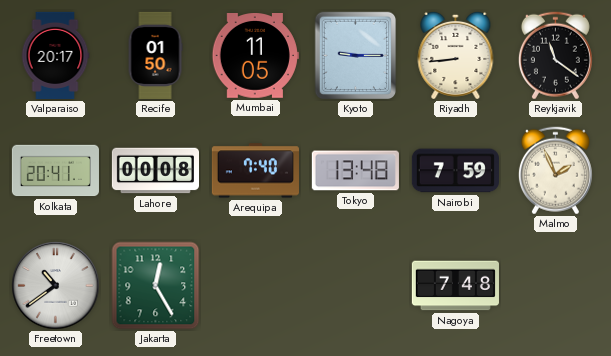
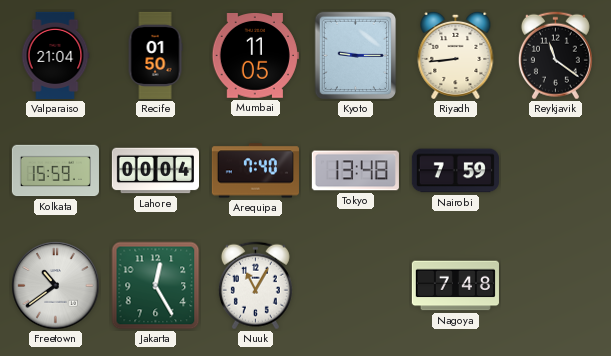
Valparaiso: 20:17 -> 21:04 (55, 55)
Kolkata: 20:41 -> 15:59 (55, 171)
Lahore: 00:08 -> 00:04 (155, 171)
Malmo: 1:56 -> none (555, 171)
Nuuk: none -> 11:05 (255, 286)
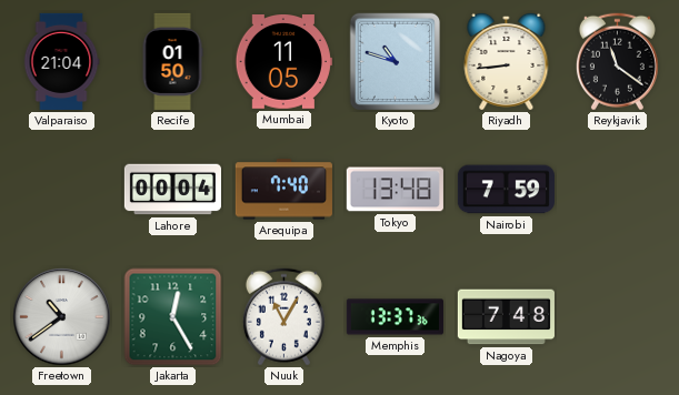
Kyoto: 9:15 -> 10:48 (396, 62)
Kolkata: 15:59 -> none (55, 171)
Memphis: none -> 13:37 (395, 317)
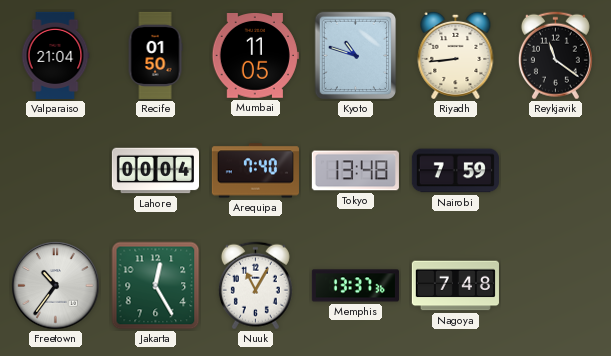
Freetown: 10:39 -> 10:36 (56, 286)
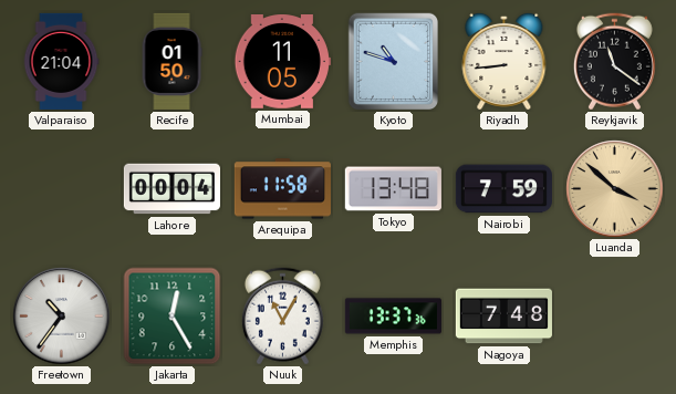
Arequipa: 7:40 -> 11:58 (282, 189)
Luanda: none -> 3:52 (615, 189)
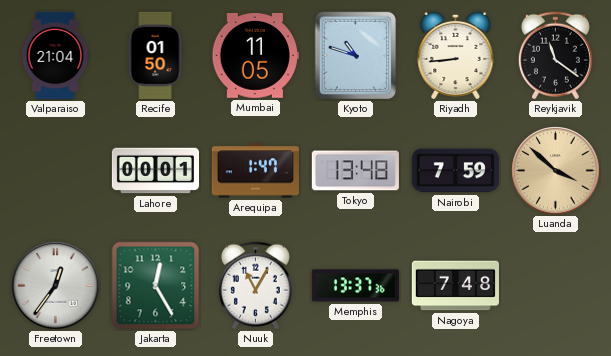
Lahore: 00:04 -> 00:01 (155, 171)
Arequipa: 11:58 -> 1:47 (255, 171)
Freetown: 10:36 -> 12:36 (56, 286)
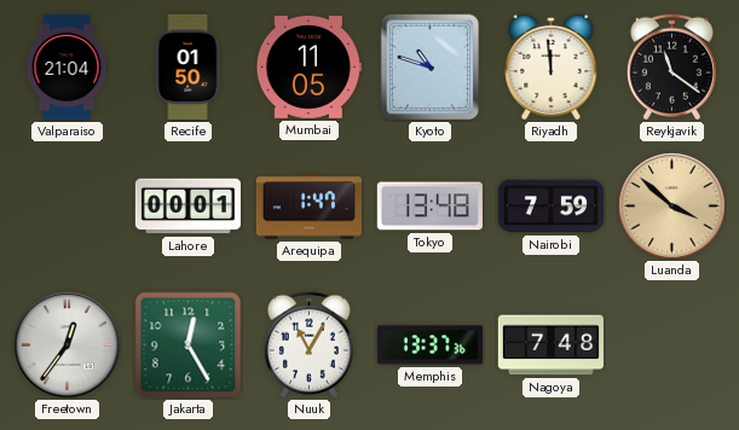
Riyadh: 8:44 -> 11:59 (552, 66)
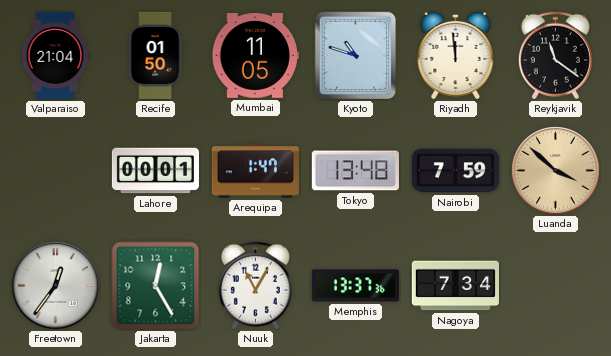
Nagoya: 7:48 -> 7:34 (455, 286)
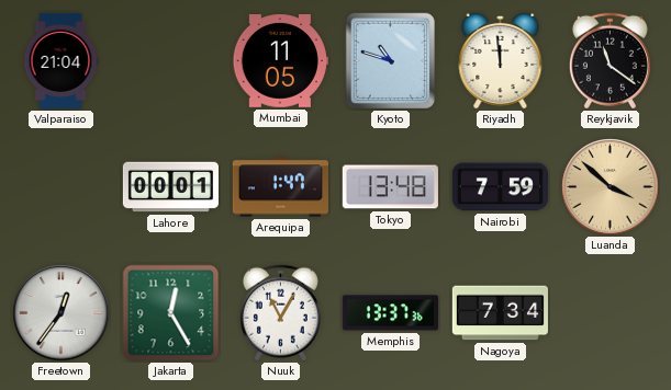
Recife: 01:50 -> none (155, 55)
